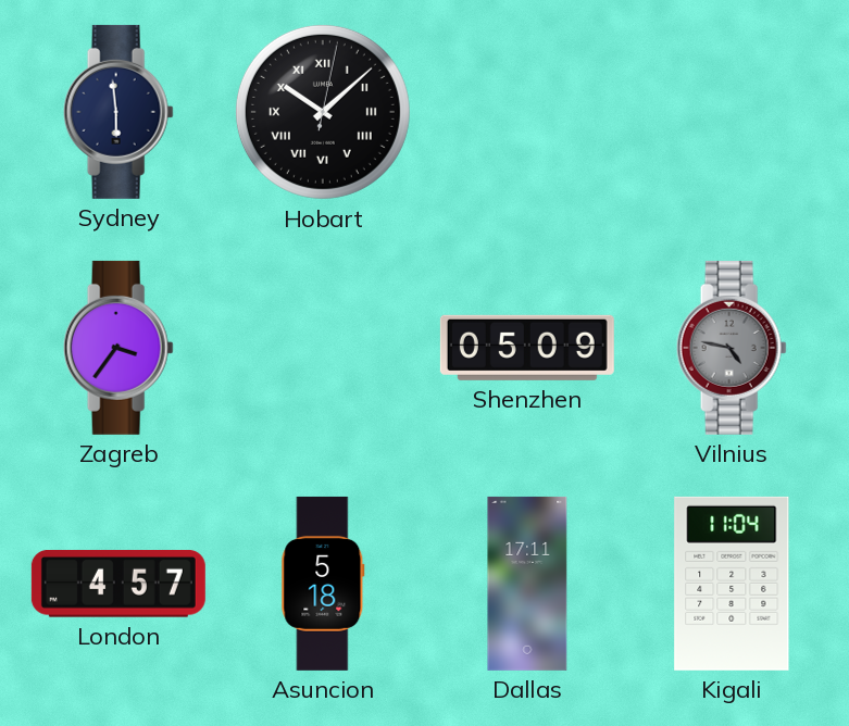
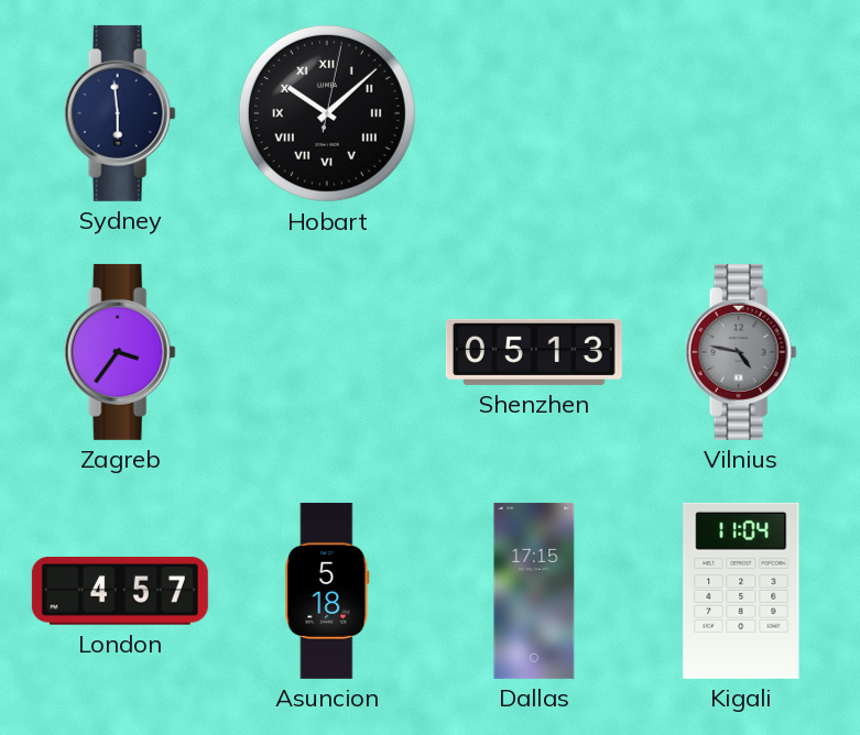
Shenzhen: 05:09 -> 05:13 (534, 352)
Dallas: 17:11 -> 17:15 (534, 591)
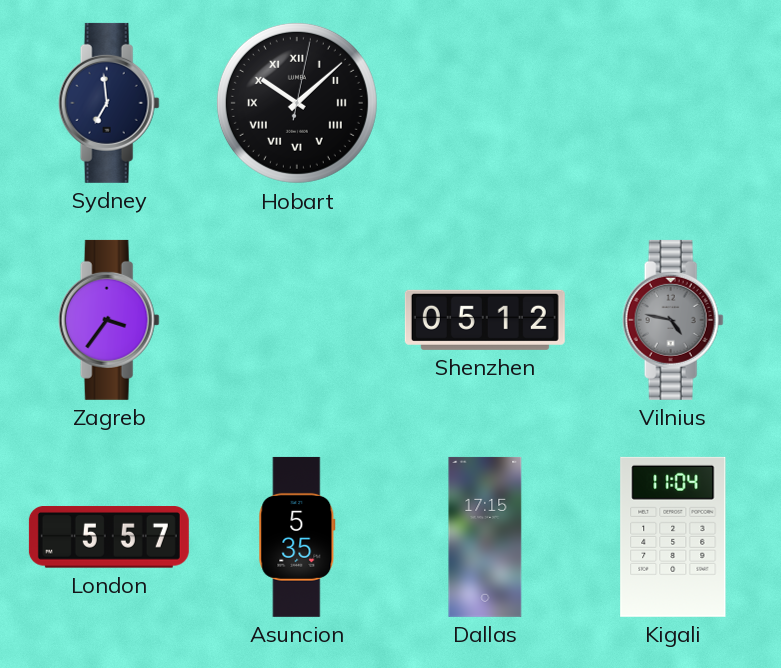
Sydney: 5:59 -> 6:59 (109, 103)
Shenzhen: 05:13 -> 05:12 (485, 320)
London: 4:57 -> 5:57 (109, 538)
Asuncion: 5:18 -> 5:35 (297, 537)
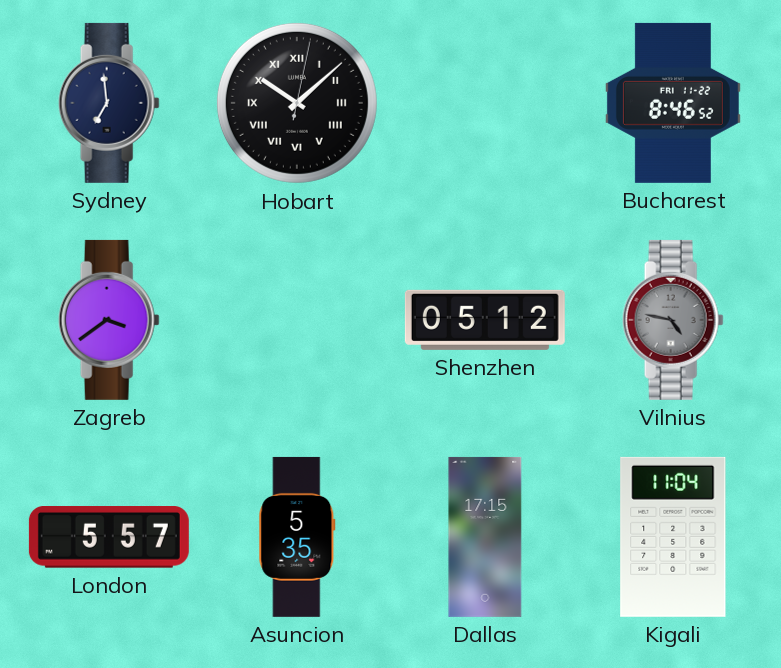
Bucharest: none -> 8:46 (673, 103)
Zagreb: 3:36 -> 3:39 (109, 320)
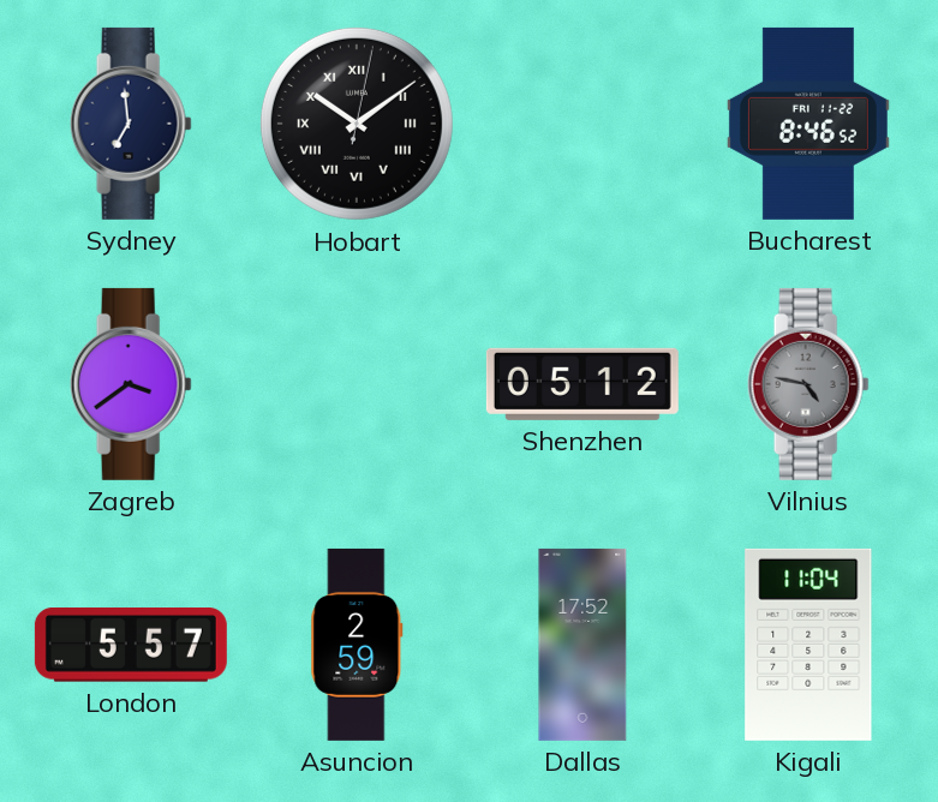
Hobart: 10:08 -> 10:09 (357, 124)
Asuncion: 5:35 -> 2:59 (357, 645)
Dallas: 17:15 -> 17:52 (582, 645)
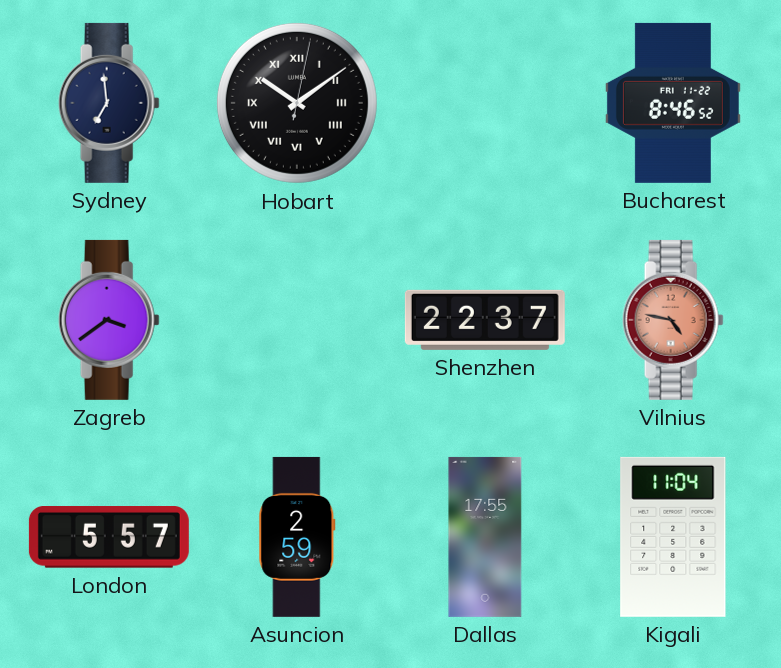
Shenzhen: 05:12 -> 22:37 (485, 320)
Vilnius dial: grey -> salmon (673, 320)
Dallas: 17:52 -> 17:55 (485, 537)
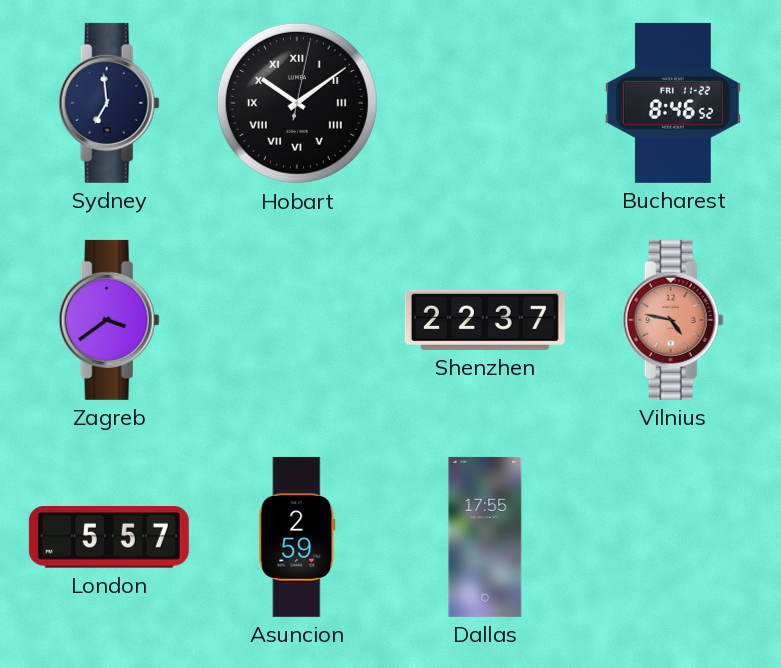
Kigali: 11:04 -> none (673, 537)
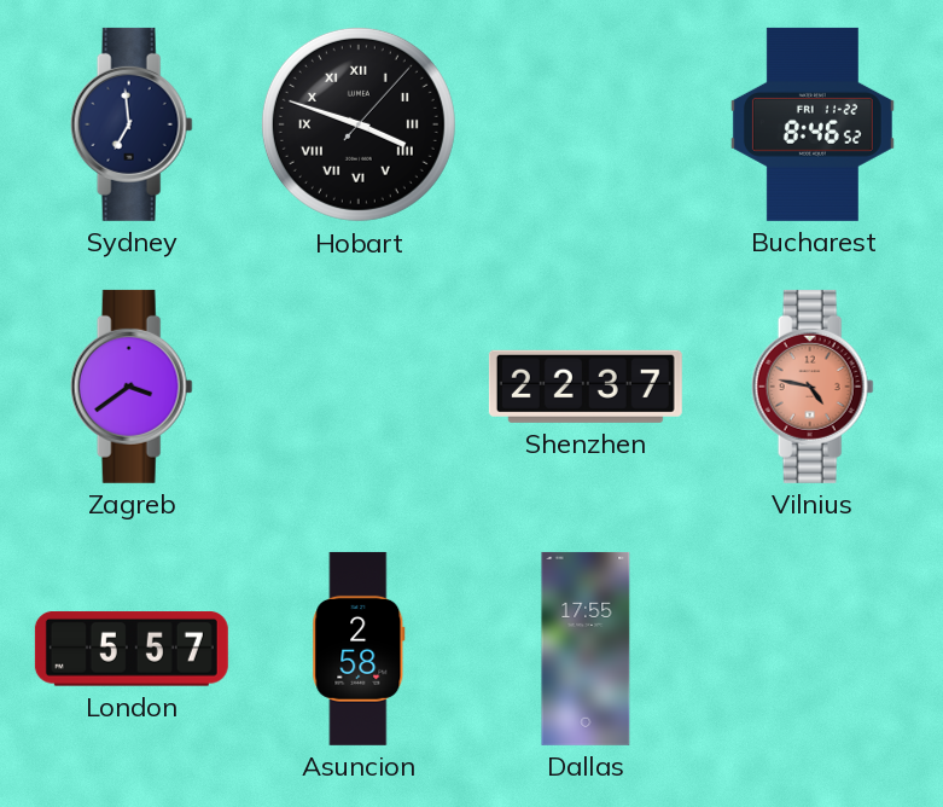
Hobart: 10:09 -> 3:48 (359, 124)
Asuncion: 2:59 -> 2:58 (359, 649)
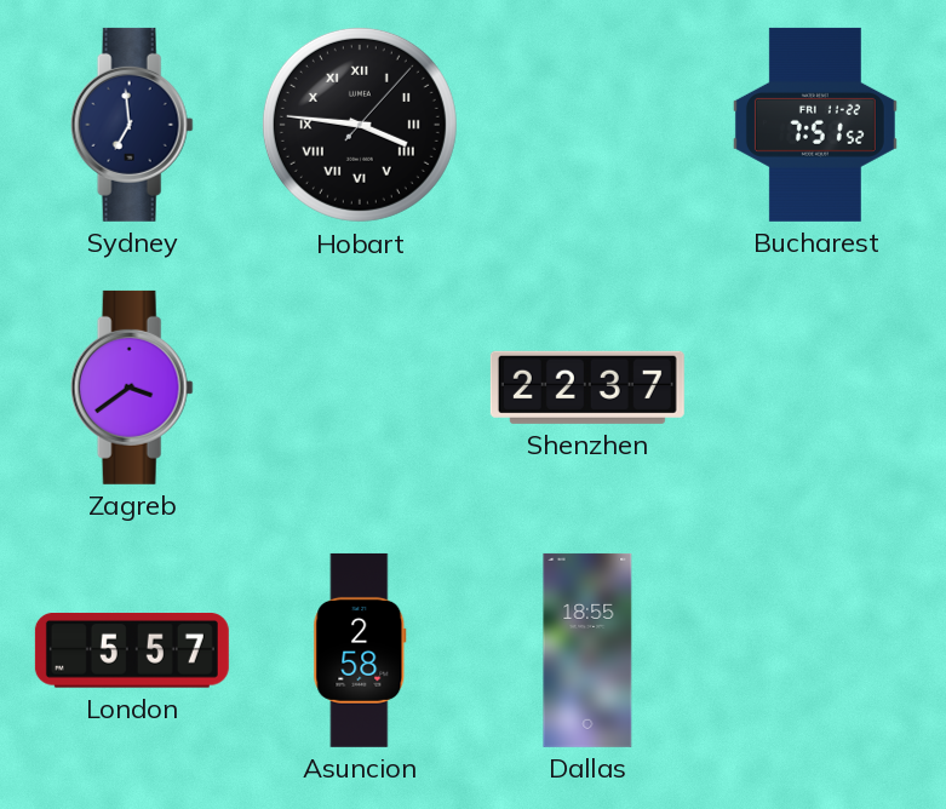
Hobart: 3:48 -> 3:46 (360, 125)
Bucharest: 8:46 -> 7:51 (815, 125)
Vilnius: 4:47 -> none (813, 387)
Dallas: 17:55 -> 18:55 (587, 650)
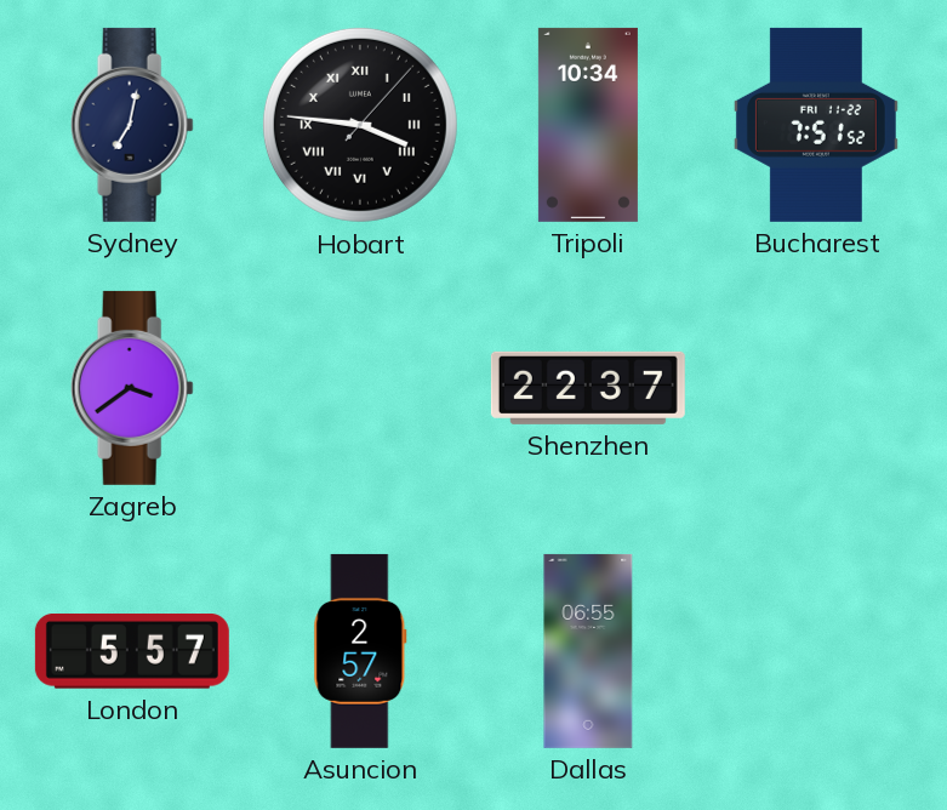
Sydney: 6:59 -> 7:02 (132, 125)
Tripoli: none -> 10:34 (588, 125)
Asuncion: 2:58 -> 2:57 (360, 651)
Dallas: 18:55 -> 06:55 (588, 651)
